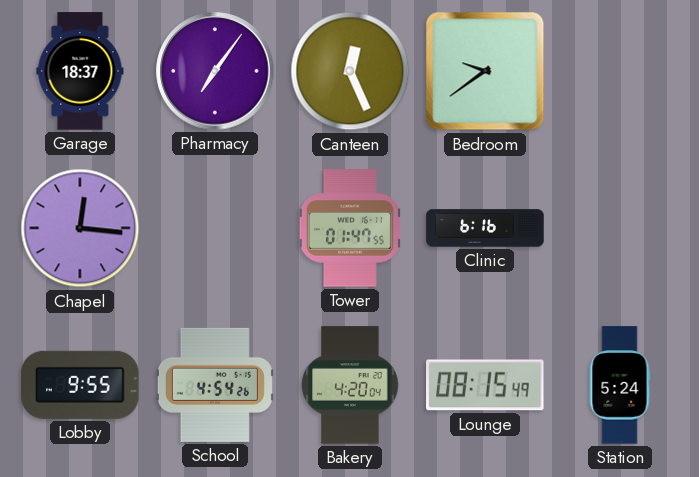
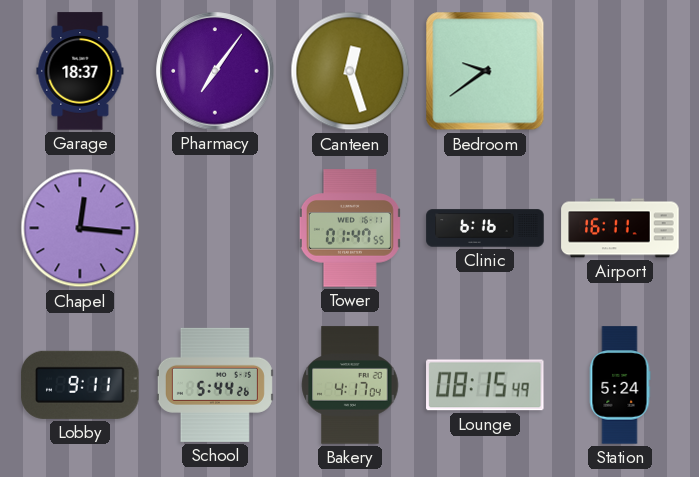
Canteen: 12:26 -> 12:27 (350, 71)
Airport: none -> 16:11 (620, 228)
Lobby: 9:55 -> 9:11 (80, 385)
School: 4:54 -> 5:44 (215, 385)
Bakery: 4:20 -> 4:17 (350, 385)
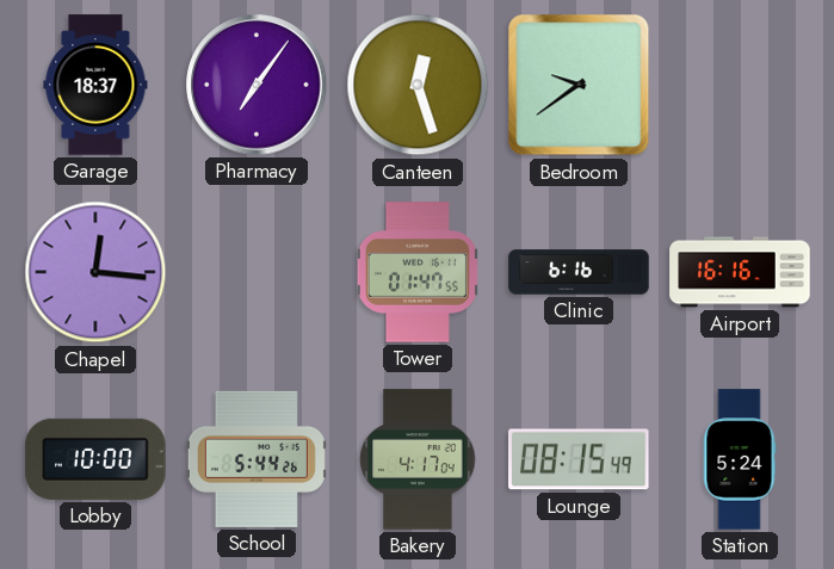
Airport: 16:11 -> 16:16 (740, 272)
Lobby: 9:11 -> 10:00 (95, 459)
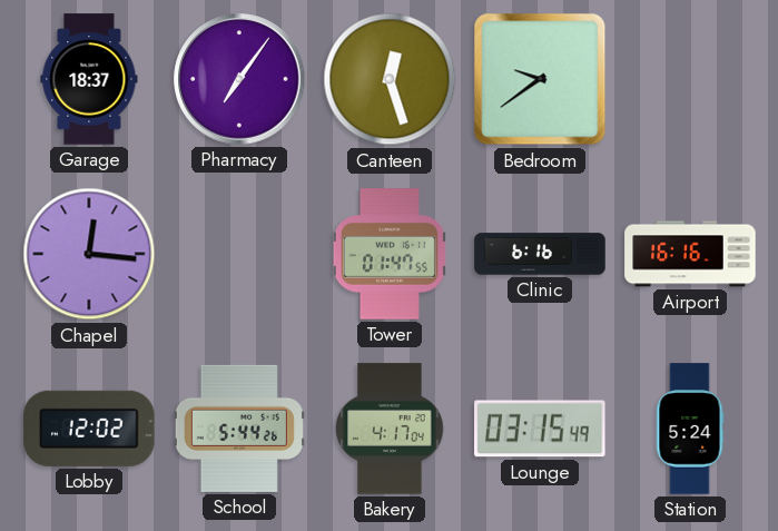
Lobby: 10:00 -> 12:02 (89, 429)
Lounge: 08:15 -> 03:15 (540, 429)
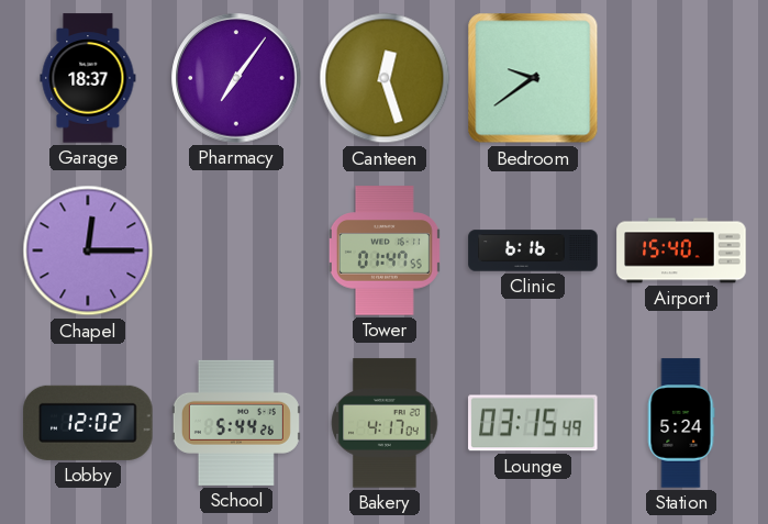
Chapel: 12:16 -> 12:15 (88, 250)
Airport: 16:16 -> 15:40 (681, 250)
